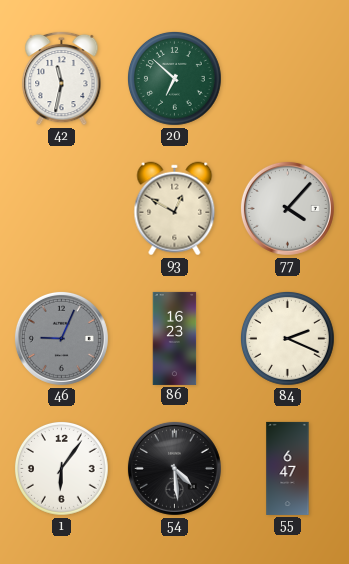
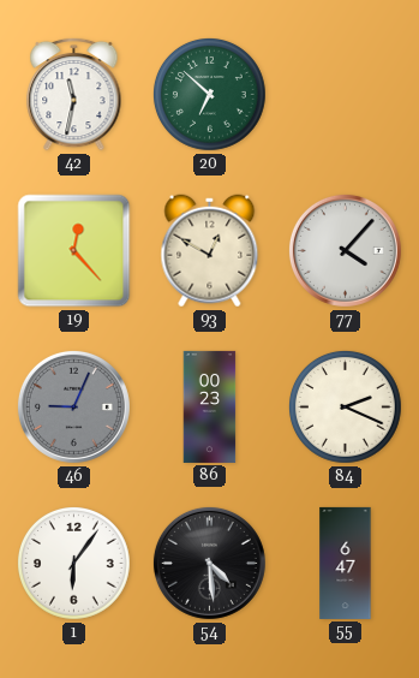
19: none -> 12:23 (74, 251)
86: 16:23 -> 00:23 (210, 406)
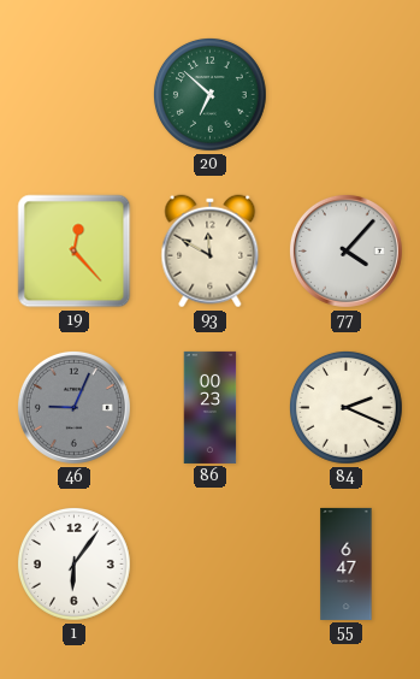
42: 11:32 -> none (74, 94)
93: 12:50 -> 11:50 (211, 252)
54: 4:29 -> none (209, 563)
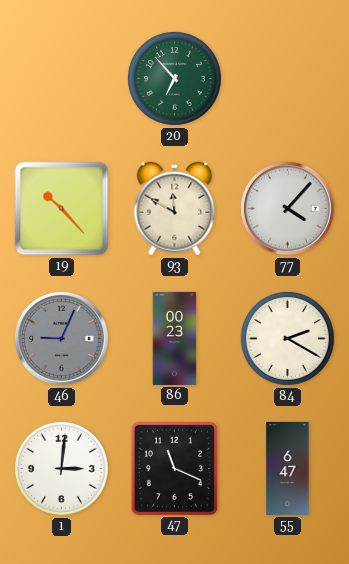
20: 6:52 -> 6:53 (175, 79)
19: 12:23 -> 10:23 (62, 209)
84: 2:19 -> 2:20 (288, 339)
1: 6:06 -> 3:01 (62, 469)
47: none -> 11:19 (174, 468)
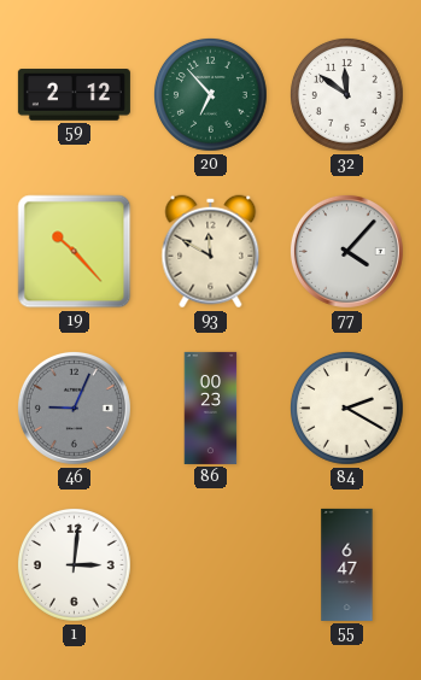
59: none -> 2:12 (74, 95)
32: none -> 11:51 (347, 95)
47: 11:19 -> none (174, 468)
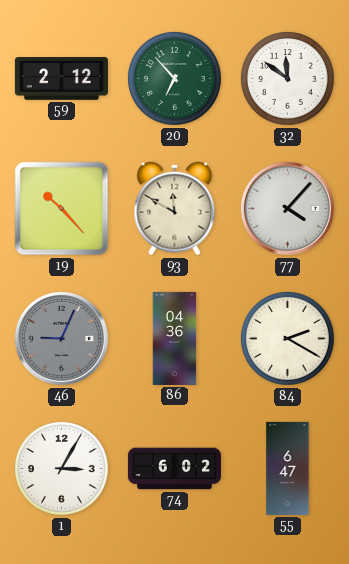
86: 00:23 -> 04:36 (175, 338)
1: 3:01 -> 3:05 (62, 469)
74: none -> 6:02 (174, 469)
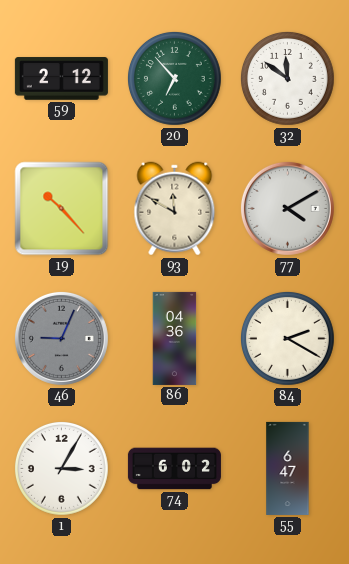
77: 4:07 -> 4:10 (287, 208)
